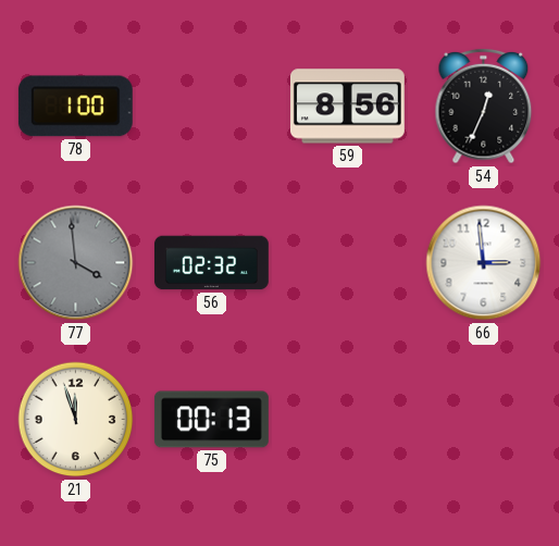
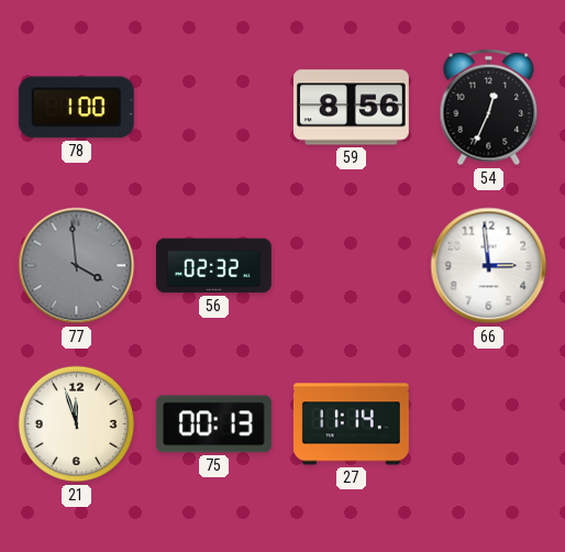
27: none -> 11:14 (351, 424)
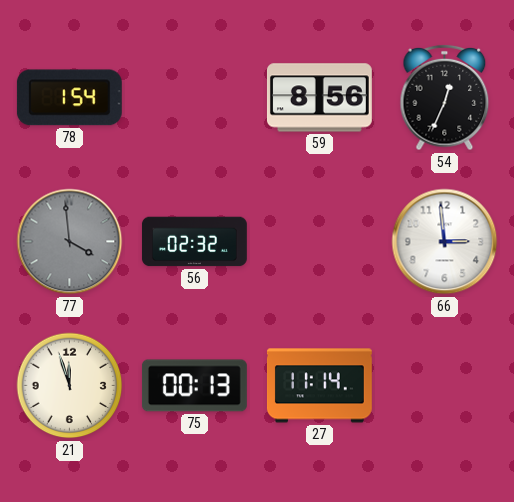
78: 1:00 -> 1:54 (69, 98)
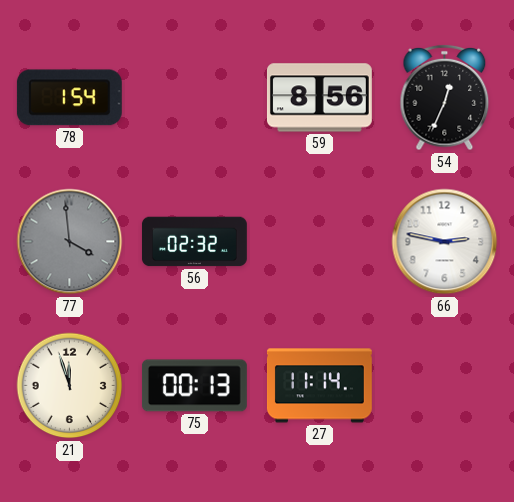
66: 2:59 -> 2:47 (445, 242)
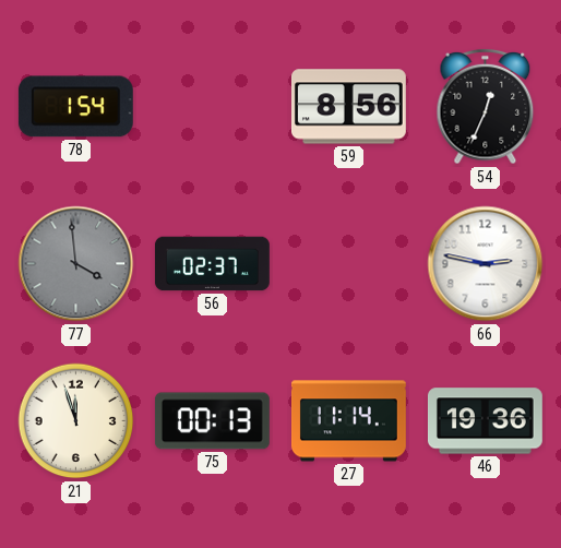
56: 02:32 -> 02:37 (212, 264)
46: none -> 19:36 (485, 421)
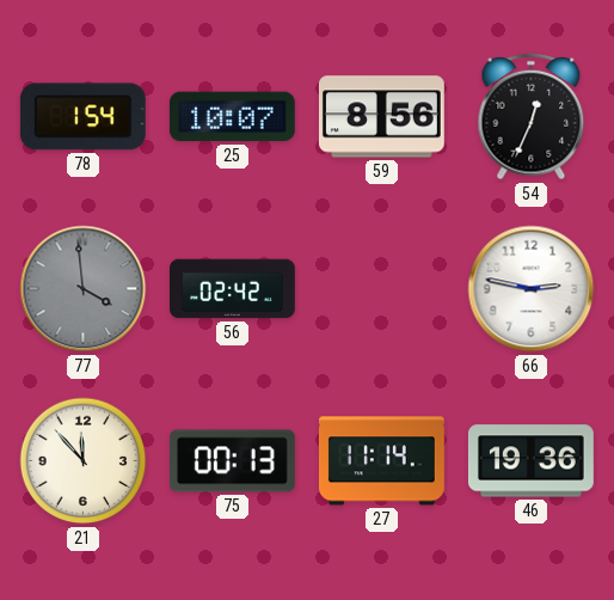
25: none -> 10:07 (232, 117)
56: 02:37 -> 02:42 (232, 289)
21: 11:57 -> 11:53 (84, 461)
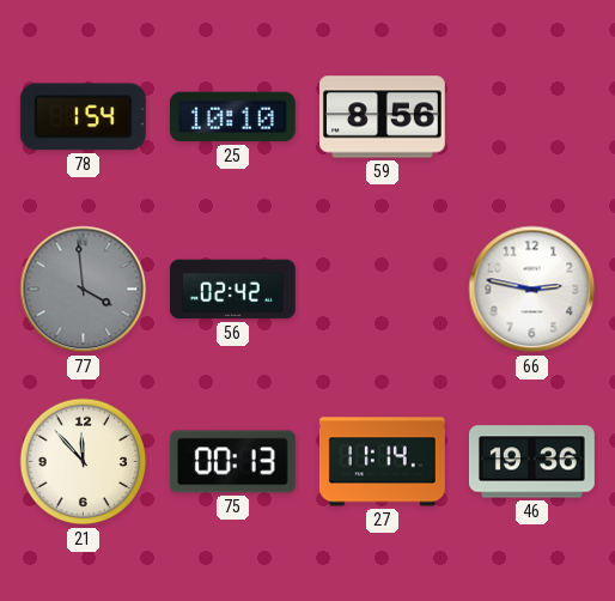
25: 10:07 -> 10:10 (232, 117)
54: 12:34 -> none (532, 117)
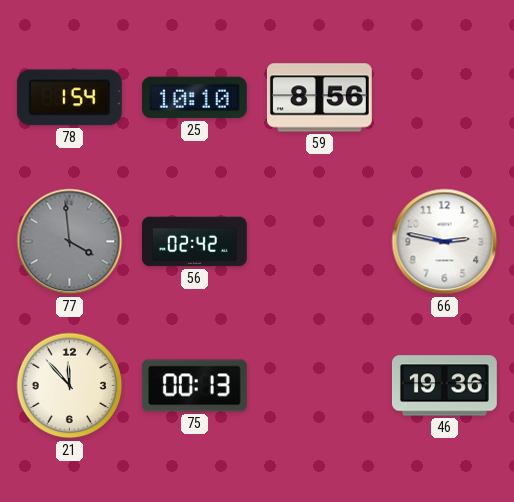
27: 11:14 -> none (382, 462)
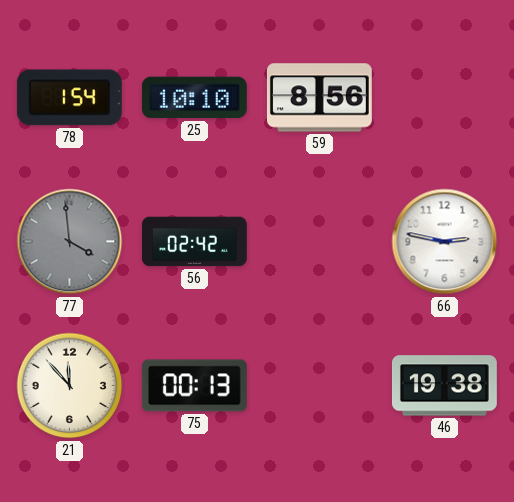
46: 19:36 -> 19:38 (444, 386)
